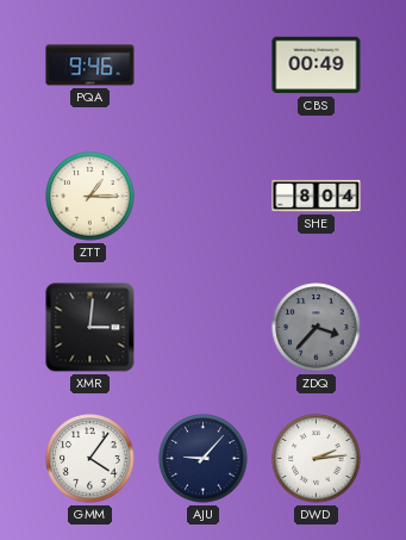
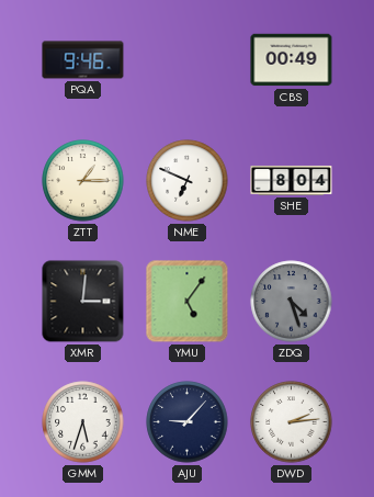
NME: none -> 6:49 (188, 181)
YMU: none -> 5:06 (188, 302)
ZDQ: 3:37 -> 4:27 (292, 302)
GMM: 4:06 -> 5:33 (83, 422)
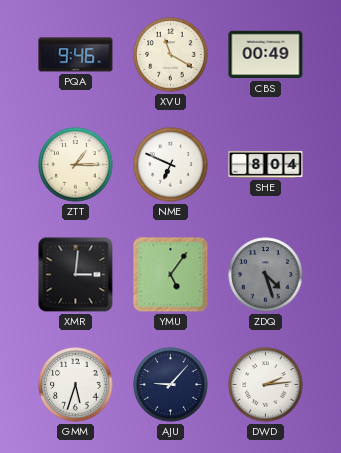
XVU: none -> 11:20 (171, 55)
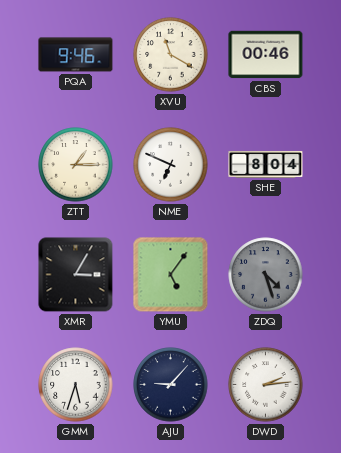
CBS: 00:49 -> 00:46 (266, 55)
XMR: 3:01 -> 3:05 (76, 275)
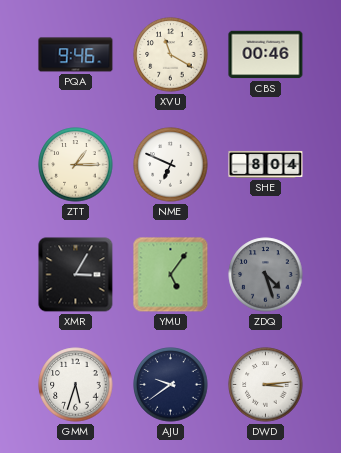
AJU: 9:07 -> 9:39 (171, 385)
DWD: 2:14 -> 3:14 (266, 385)
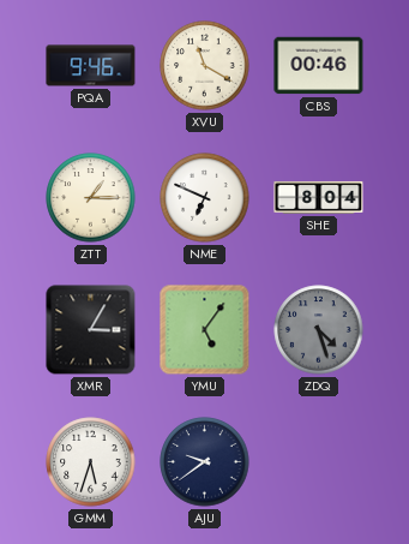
DWD: 3:14 -> none (266, 385)
